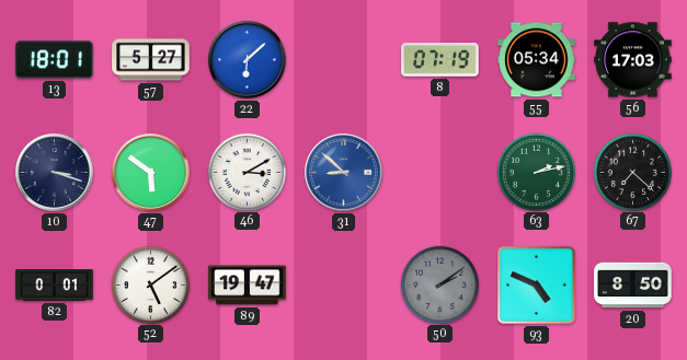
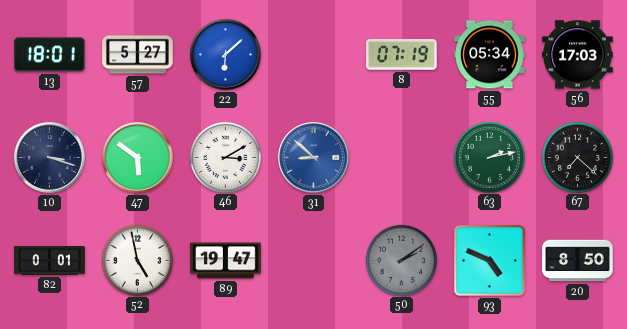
52: 5:09 -> 4:58 (137, 260)
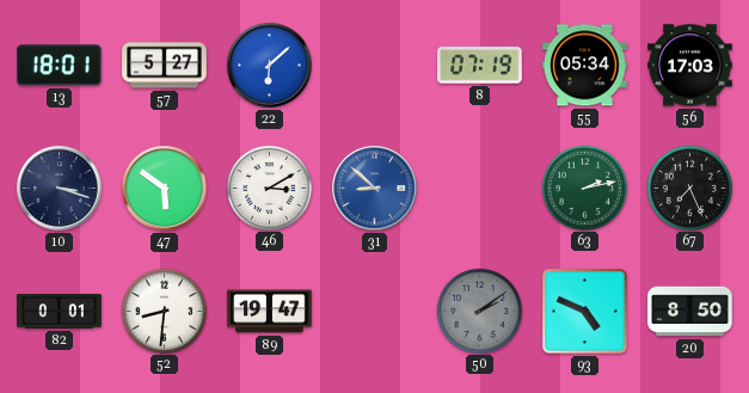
67: 7:22 -> 7:26 (689, 188)
52: 4:58 -> 8:31 (164, 311)
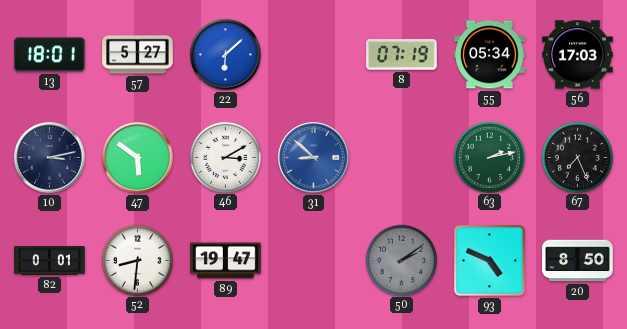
10: 3:18 -> 3:13 (50, 158)
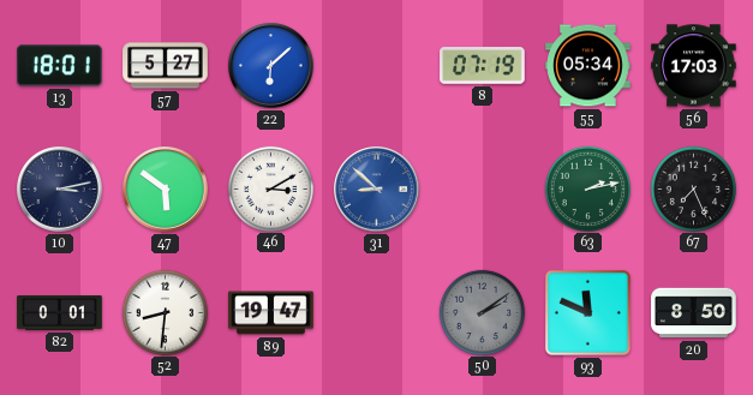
93: 4:49 -> 11:49 (587, 312)
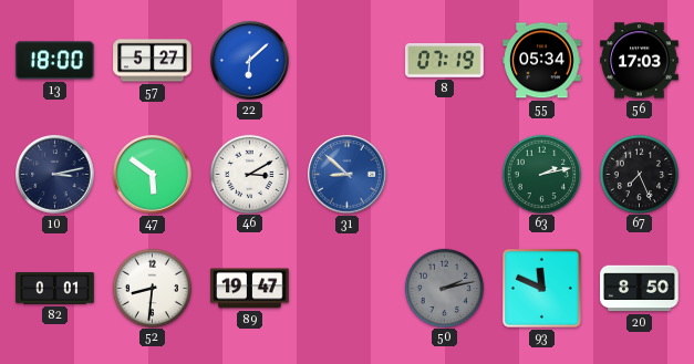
13: 18:01 -> 18:00 (55, 61)
50: 2:09 -> 2:13 (444, 288)
